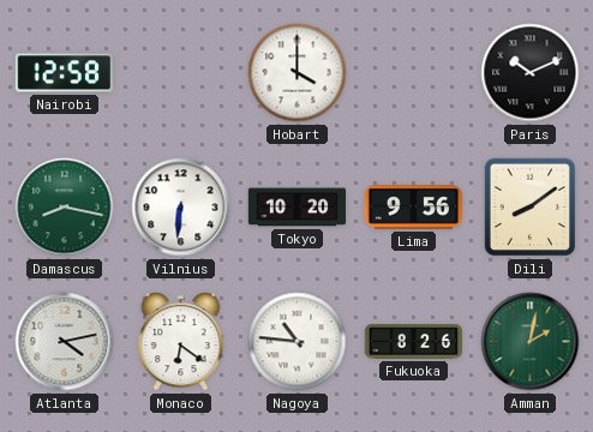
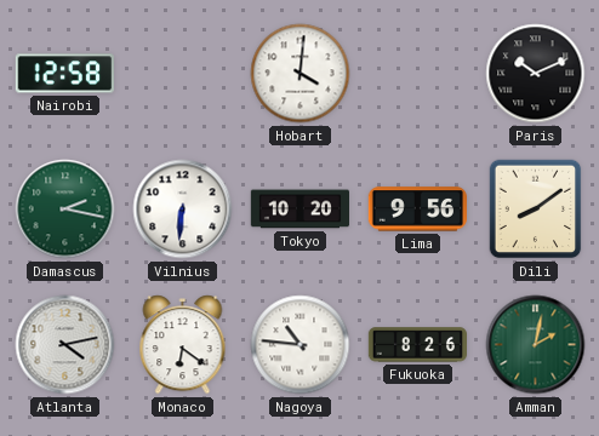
Hobart: 4:00 -> 4:01 (301, 74)
Damascus: 8:17 -> 2:17 (65, 210)
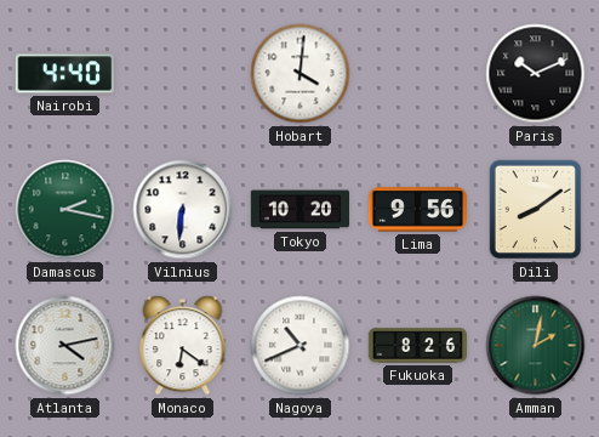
Nairobi: 12:58 -> 4:40 (64, 74)
Nagoya: 10:46 -> 10:41 (301, 346)
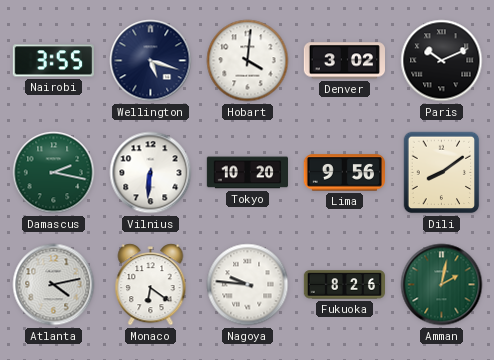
Nairobi: 4:40 -> 3:55 (53, 61)
Wellington: none -> 5:18 (151, 61)
Denver: none -> 3:02 (344, 61)
Nagoya: 10:41 -> 9:46 (248, 285)
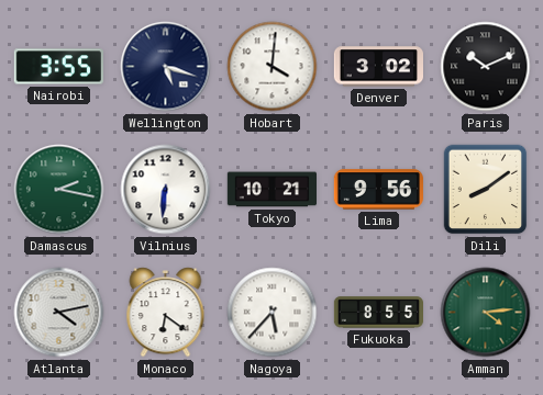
Tokyo: 10:20 -> 10:21 (271, 190)
Nagoya: 9:46 -> 5:37 (273, 313)
Fukuoka: 8:26 -> 8:55 (378, 313)
Amman: 2:02 -> 4:14 (486, 313)
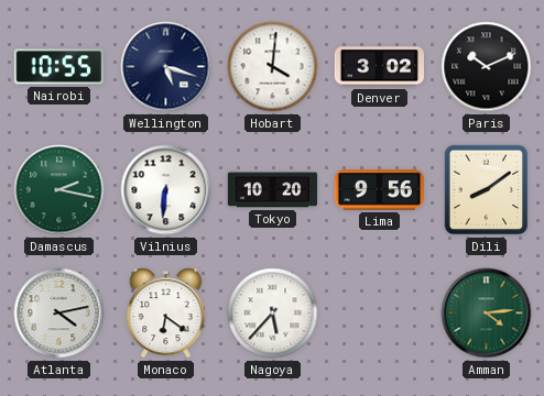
Nairobi: 3:55 -> 10:55 (58, 67)
Tokyo: 10:21 -> 10:20 (272, 190)
Fukuoka: 8:55 -> none (378, 313)
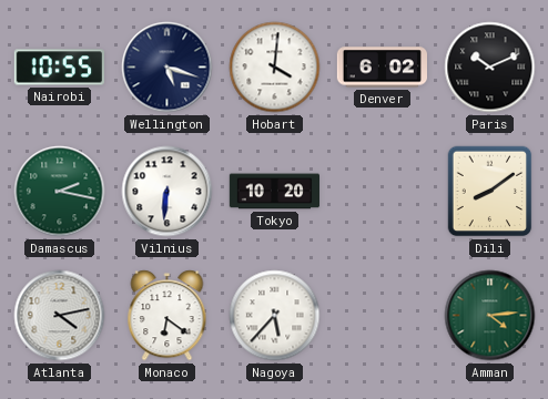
Denver: 3:02 -> 6:02 (382, 68)
Lima: 9:56 -> none (379, 190)
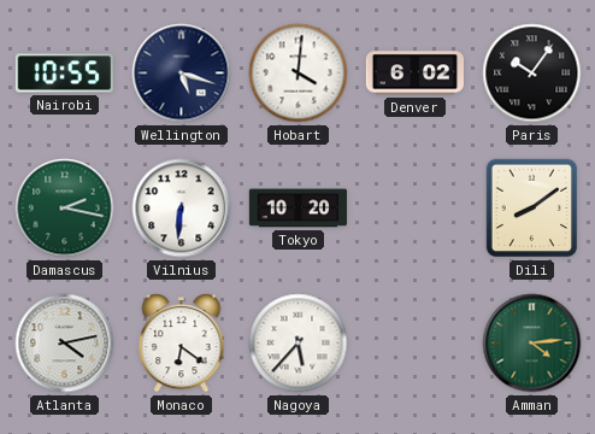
Paris: 10:11 -> 10:06 (532, 74)
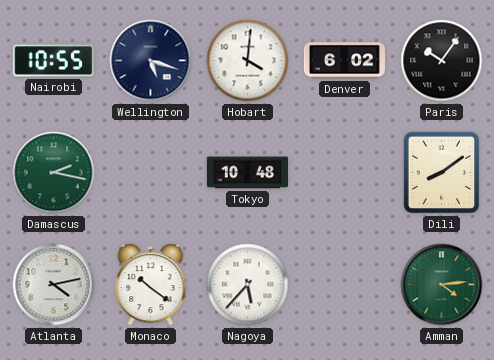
Vilnius: 6:31 -> none (182, 209)
Tokyo: 10:20 -> 10:48 (247, 173)
Monaco: 6:21 -> 10:21 (151, 285)
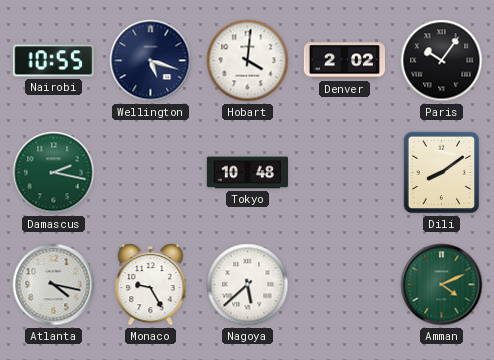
Denver: 6:02 -> 2:02 (344, 61)
Atlanta: 4:13 -> 4:17 (54, 285)
Monaco: 10:21 -> 9:25 (151, 285)
Nagoya: 5:37 -> 5:38 (248, 285)
Amman: 4:14 -> 4:11 (442, 285)
